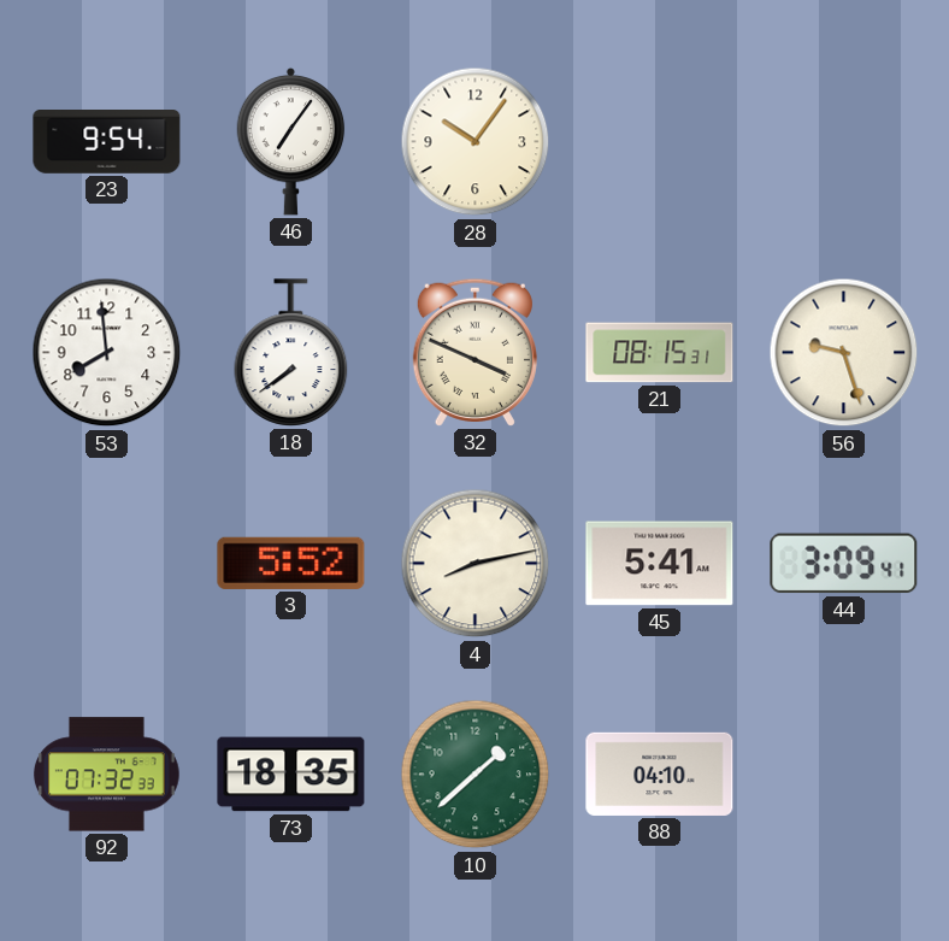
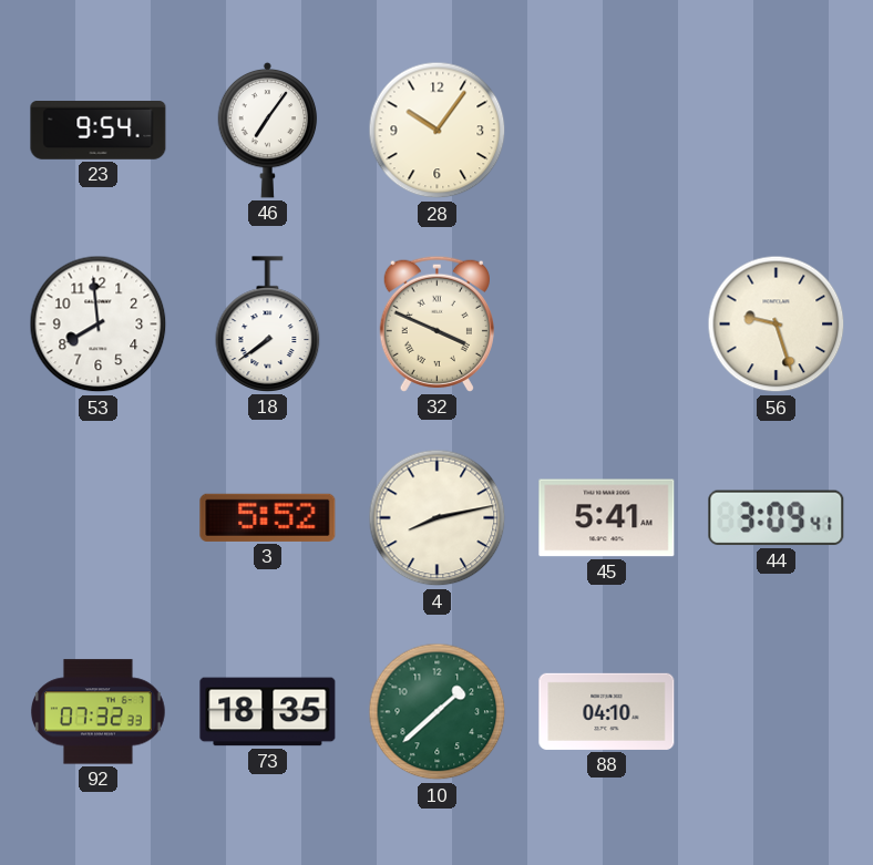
21: 08:15 -> none (660, 353)
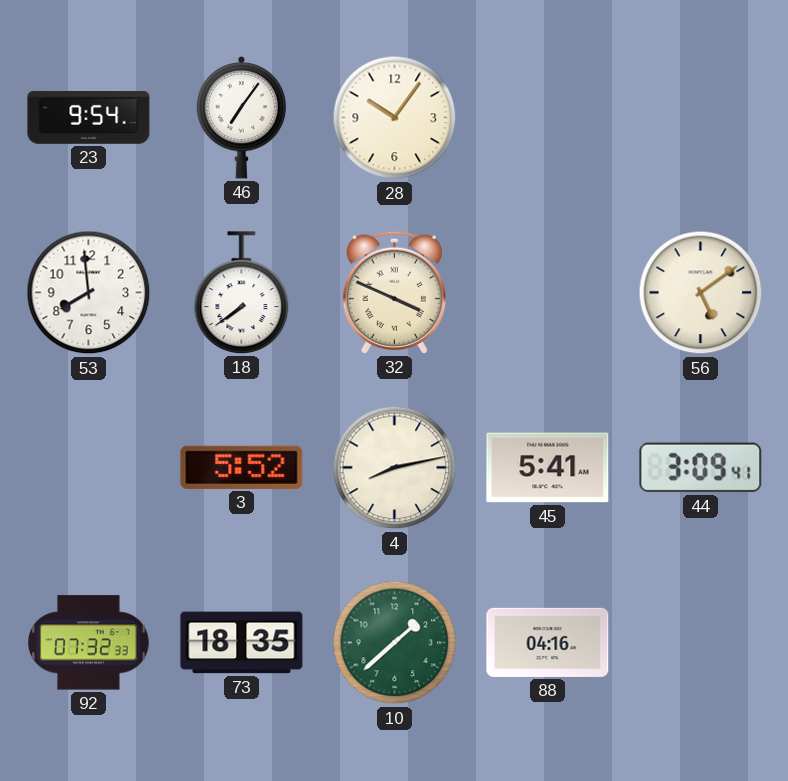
56: 9:27 -> 5:09 (701, 293)
88: 04:10 -> 04:16 (548, 642)
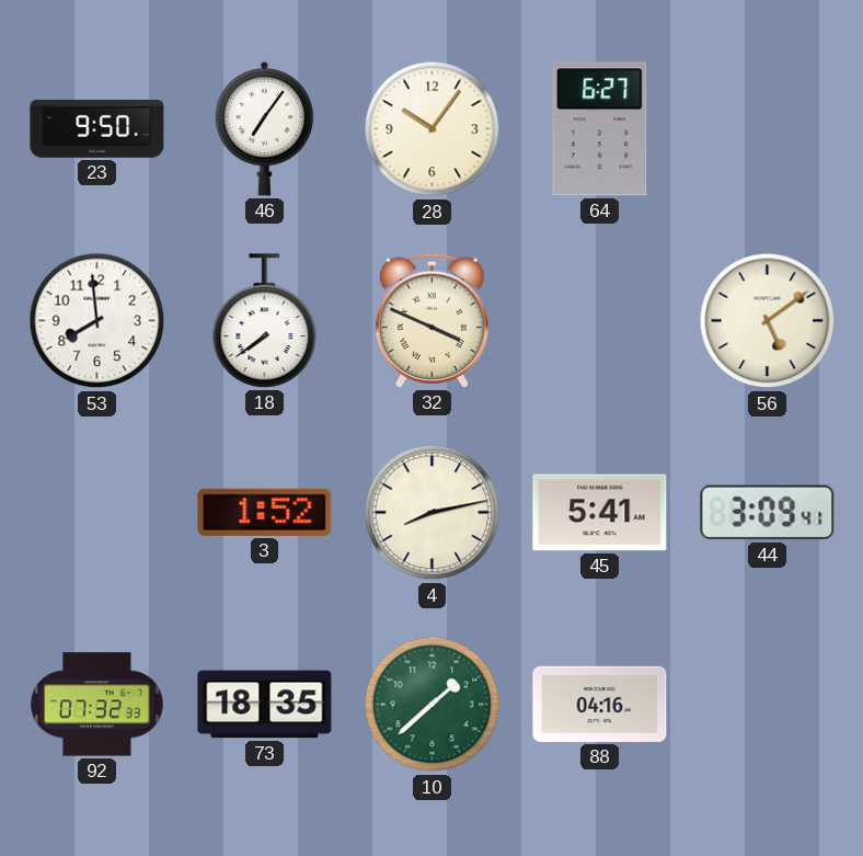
23: 9:54 -> 9:50 (97, 129)
64: none -> 6:27 (600, 129)
3: 5:52 -> 1:52 (265, 512)
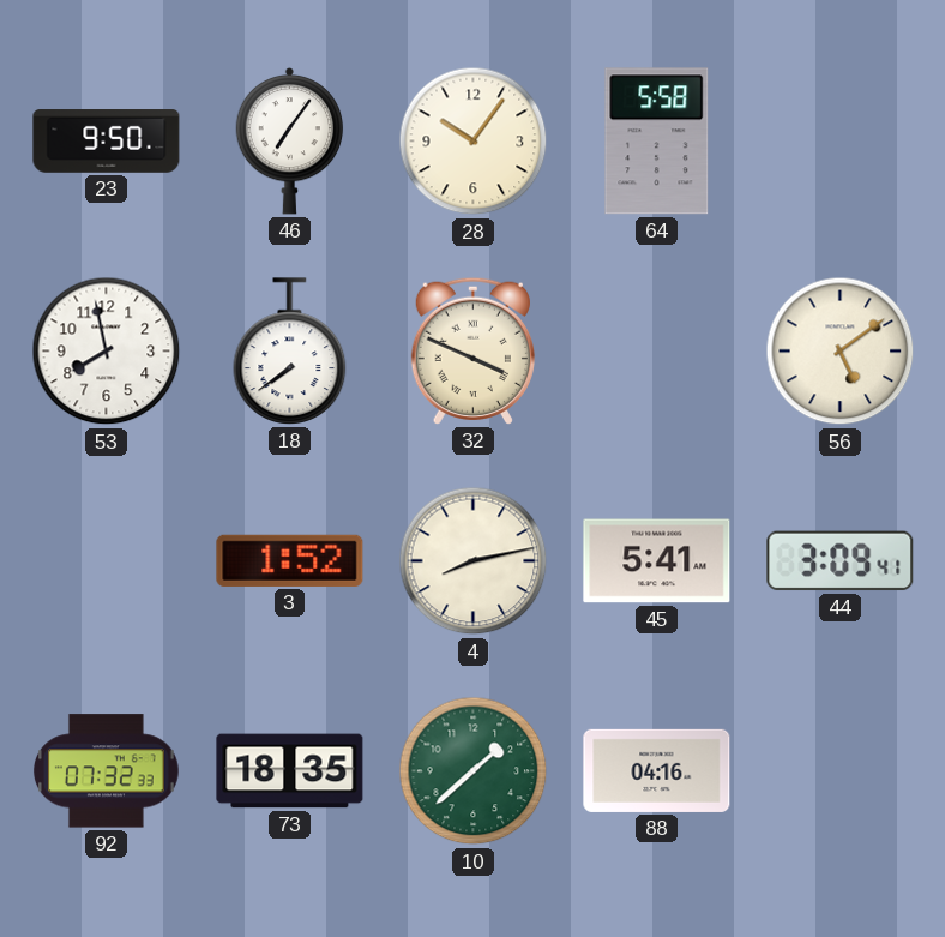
64: 6:27 -> 5:58 (657, 142)
53: 7:59 -> 7:58 (107, 352)
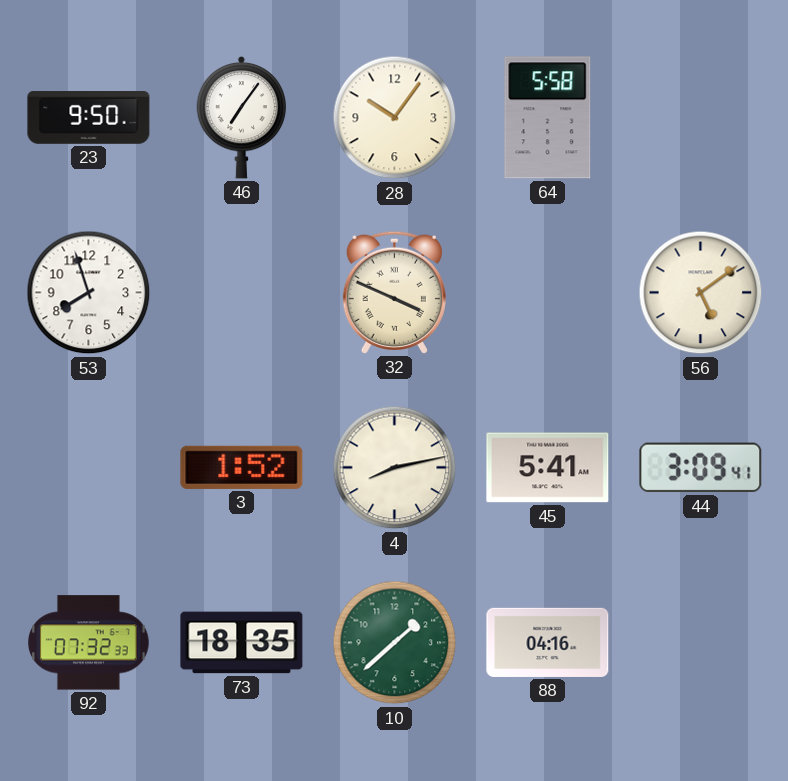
53: 7:58 -> 7:57 (89, 293)
18: 7:39 -> none (290, 352)
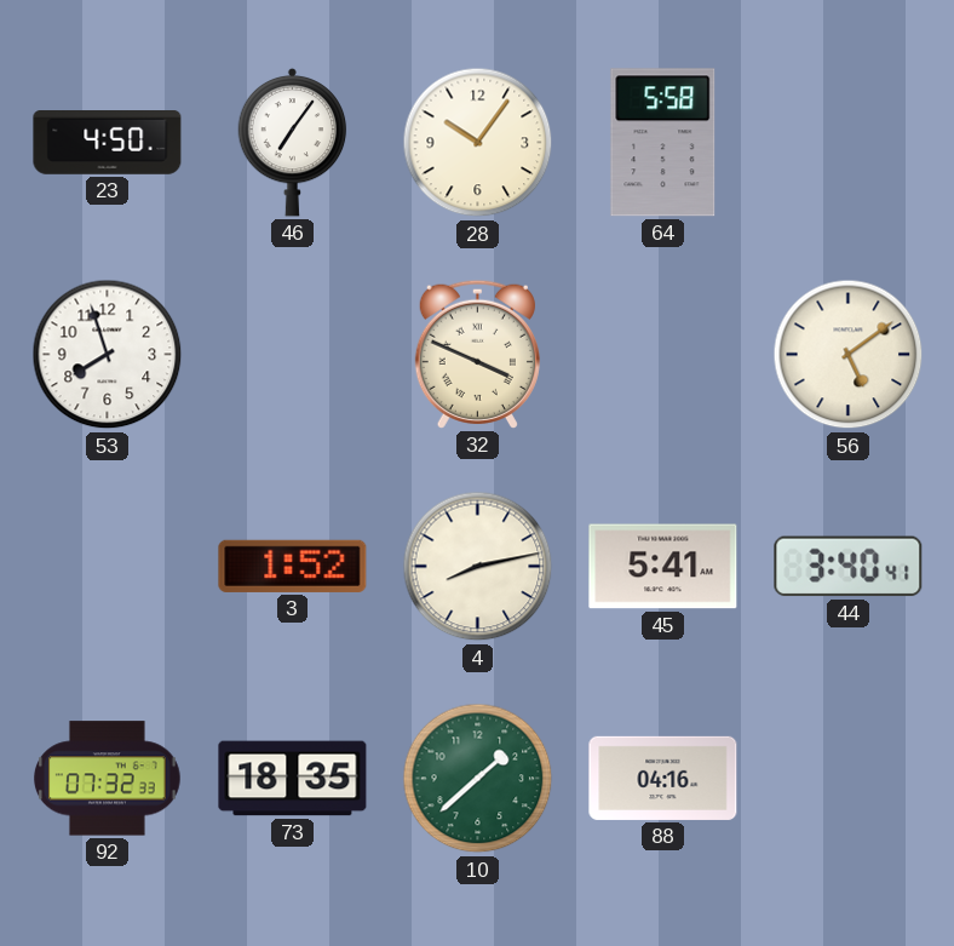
23: 9:50 -> 4:50 (108, 143)
44: 3:09 -> 3:40 (849, 567)
